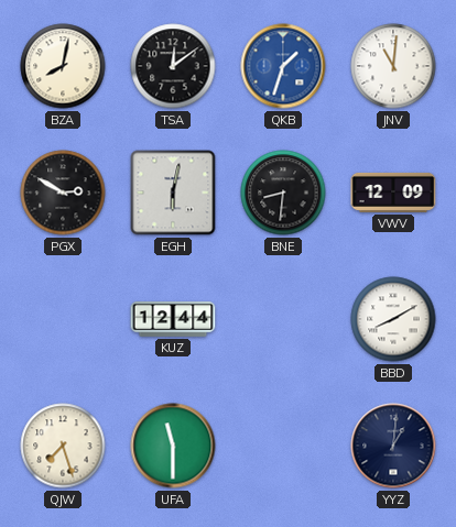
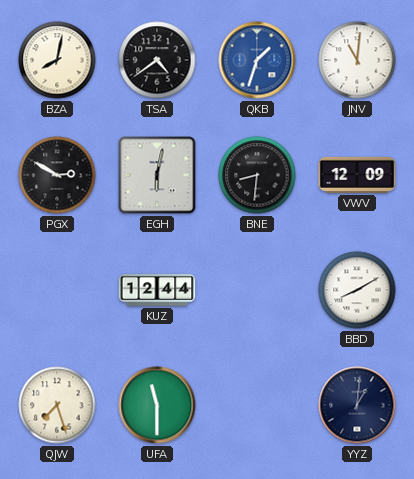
TSA: 12:09 -> 4:39 (157, 60)
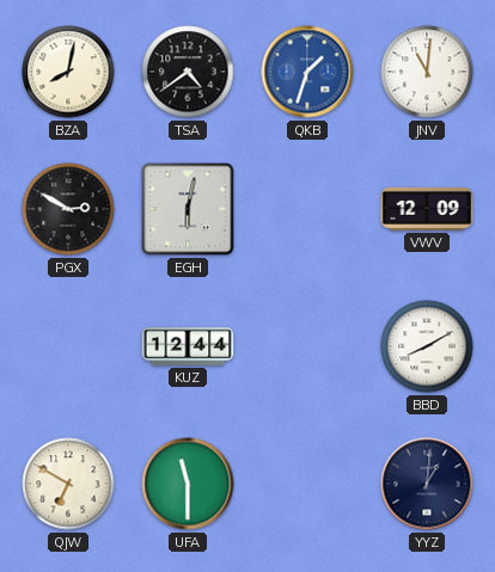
BNE: 8:31 -> none (257, 175)
QJW: 7:27 -> 6:50 (68, 484)
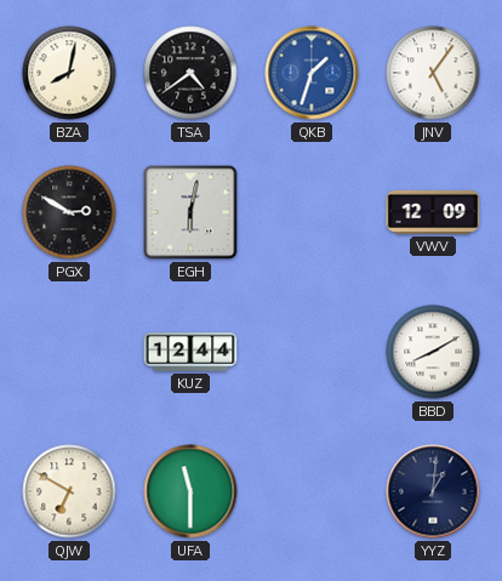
JNV: 11:01 -> 5:06 (433, 73)
